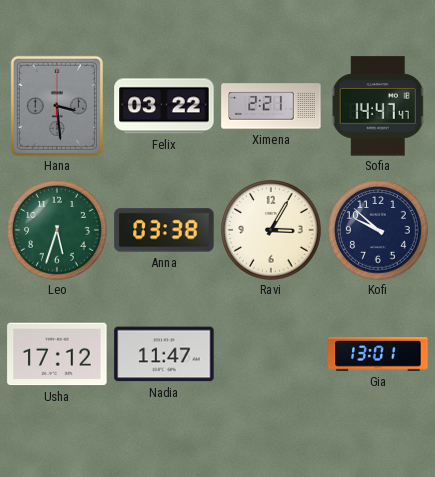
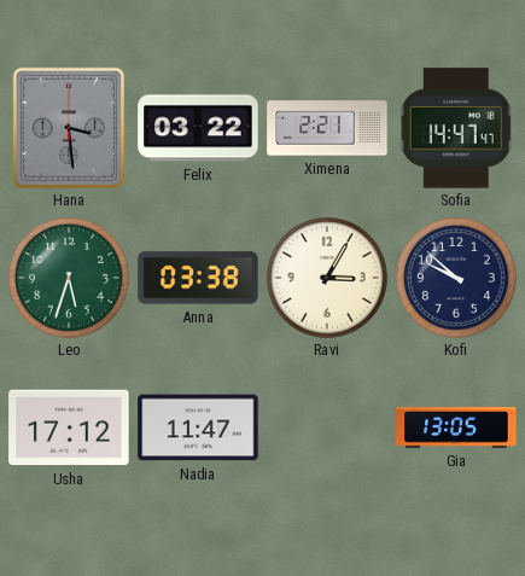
Gia: 13:01 -> 13:05 (456, 427)
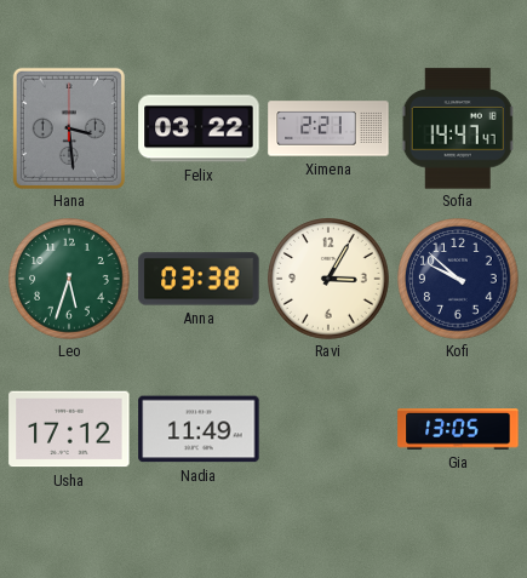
Nadia: 11:47 -> 11:49 (199, 429)
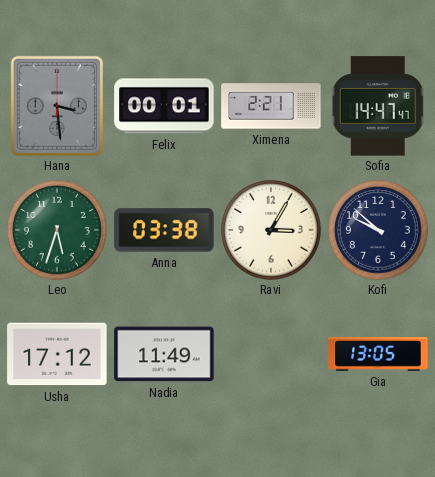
Felix: 03:22 -> 00:01 (164, 106)
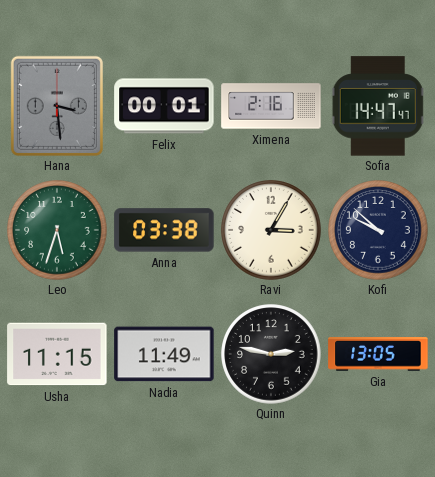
Ximena: 2:21 -> 2:16 (271, 106)
Usha: 17:12 -> 11:15 (57, 354)
Quinn: none -> 2:47 (271, 354)
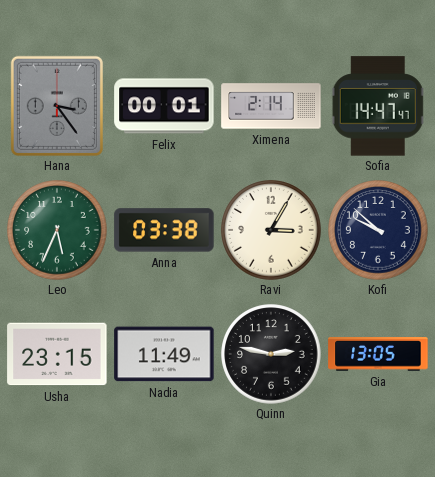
Hana: 3:29 -> 3:24 (57, 106)
Ximena: 2:16 -> 2:14 (271, 106)
Leo: 5:33 -> 5:34 (57, 230)
Usha: 11:15 -> 23:15 (57, 354)
